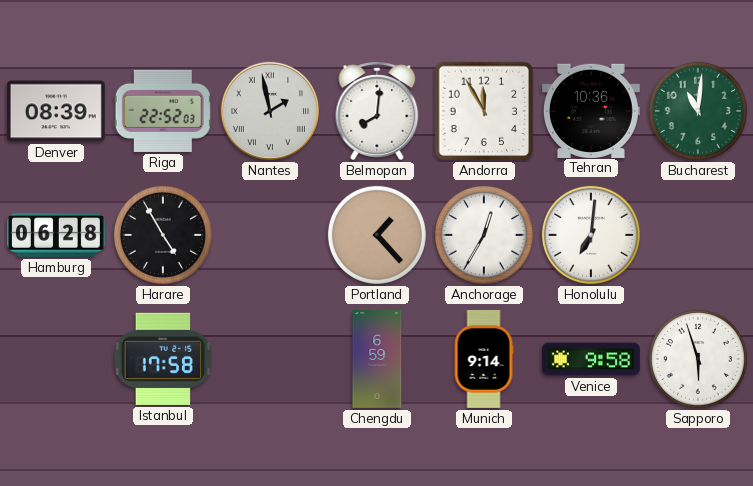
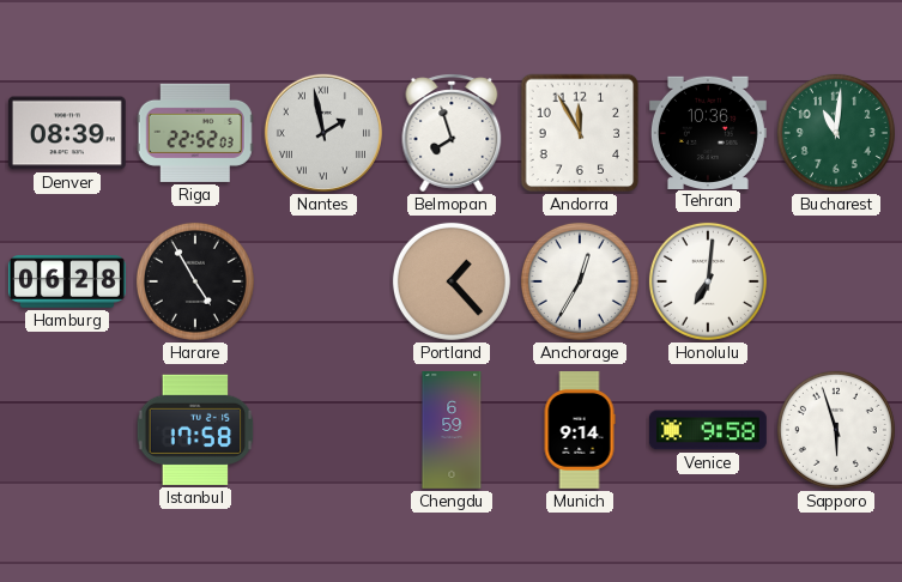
Belmopan: 8:01 -> 7:57 (452, 133)
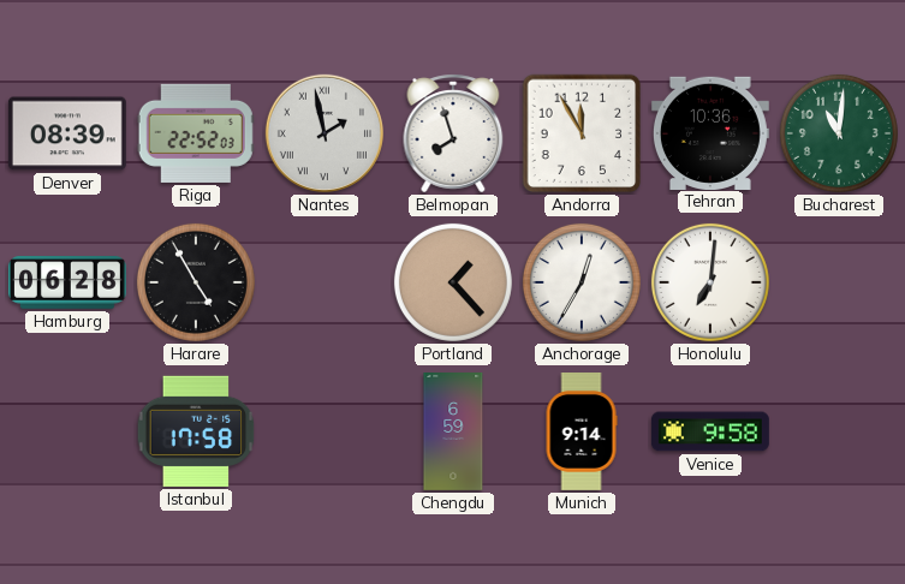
Sapporo: 5:57 -> none (836, 430)
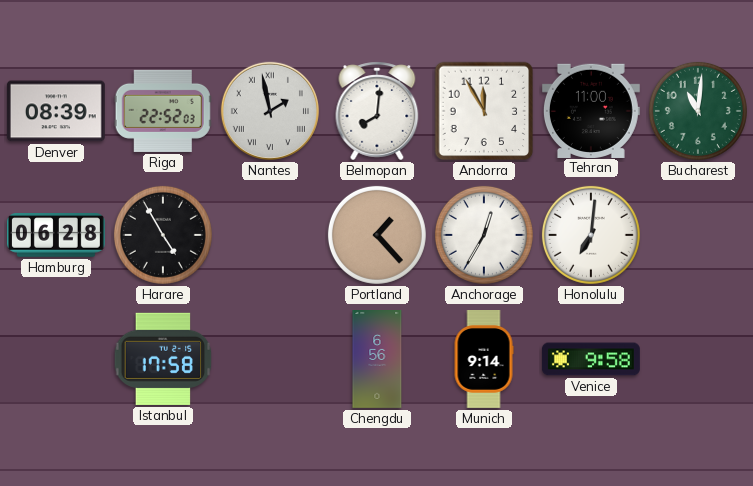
Belmopan: 7:57 -> 8:01 (377, 111)
Tehran: 10:36 -> 11:00 (591, 110)
Chengdu: 6:59 -> 6:56 (377, 360)
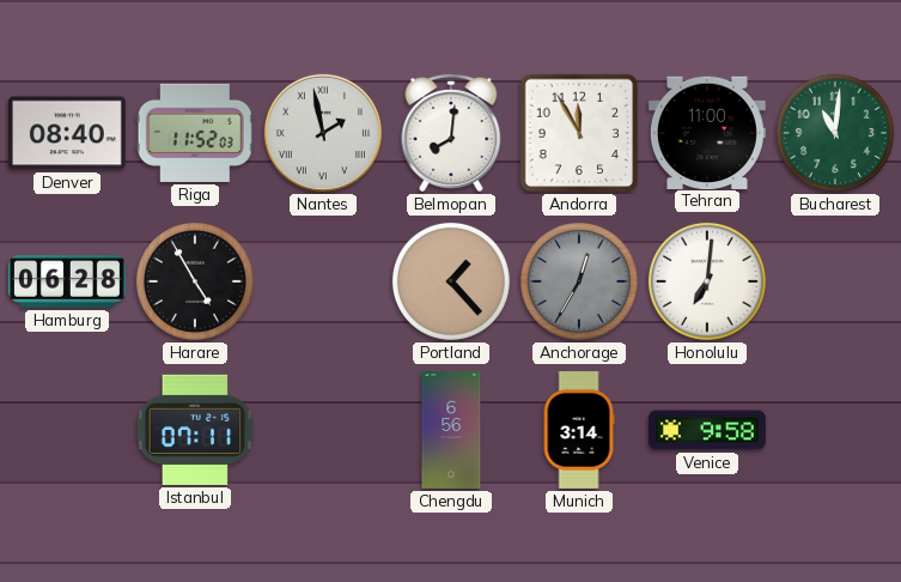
Denver: 08:39 -> 08:40 (67, 133)
Riga: 22:52 -> 11:52 (195, 133)
Anchorage dial: white -> grey (579, 281)
Istanbul: 17:58 -> 07:11 (195, 430)
Munich: 9:14 -> 3:14 (579, 431)
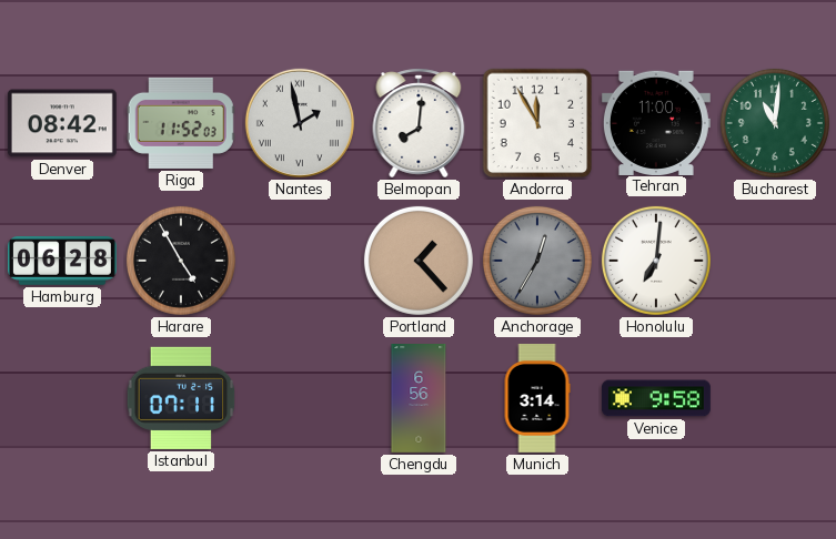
Denver: 08:40 -> 08:42 (62, 123)
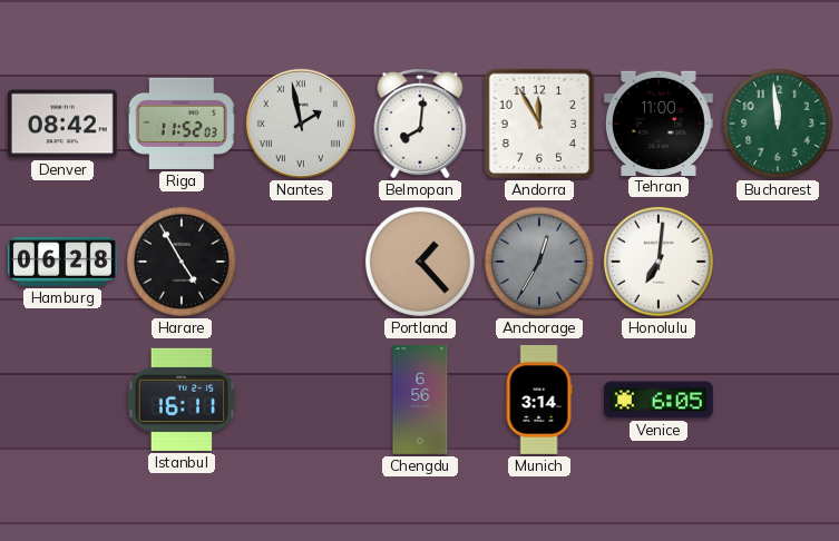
Bucharest: 11:01 -> 11:59 (778, 124)
Istanbul: 07:11 -> 16:11 (182, 400)
Venice: 9:58 -> 6:05 (658, 400)
